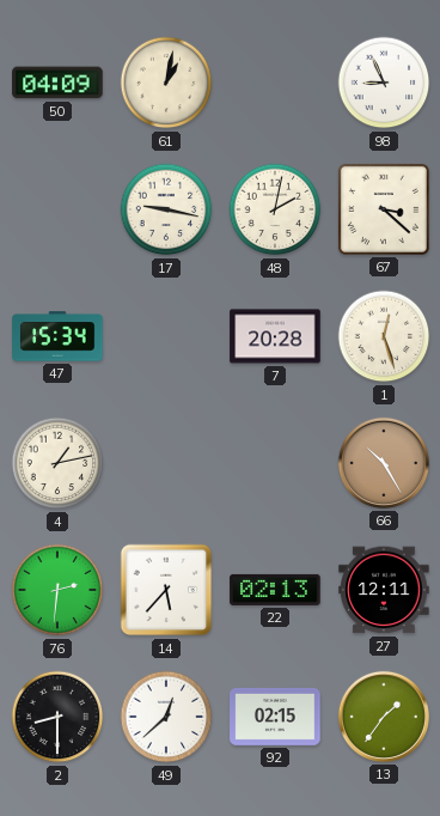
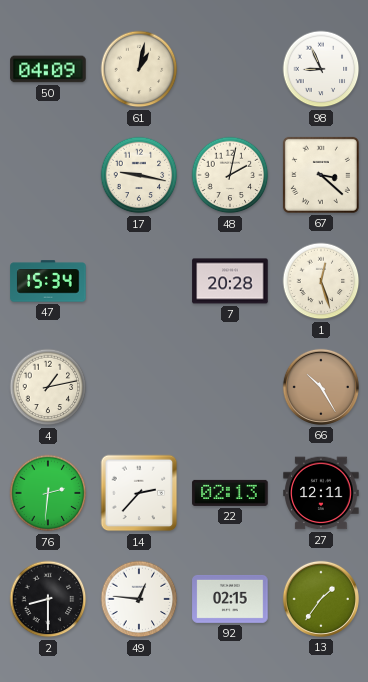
14: 5:37 -> 2:37 (139, 493)
49: 12:38 -> 12:46 (139, 599)
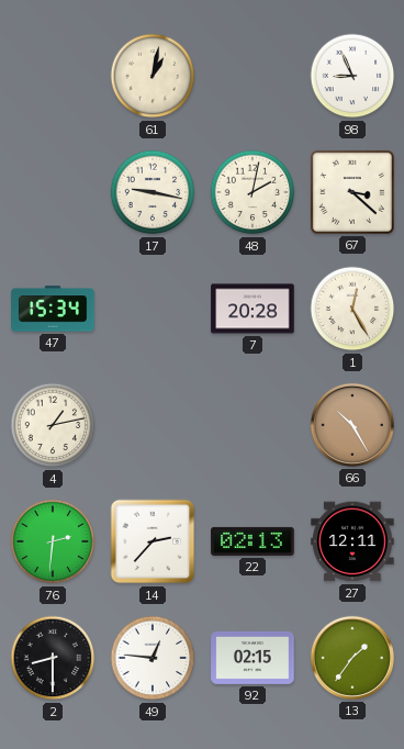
50: 04:09 -> none (48, 69)
1: 12:27 -> 12:25 (352, 309)
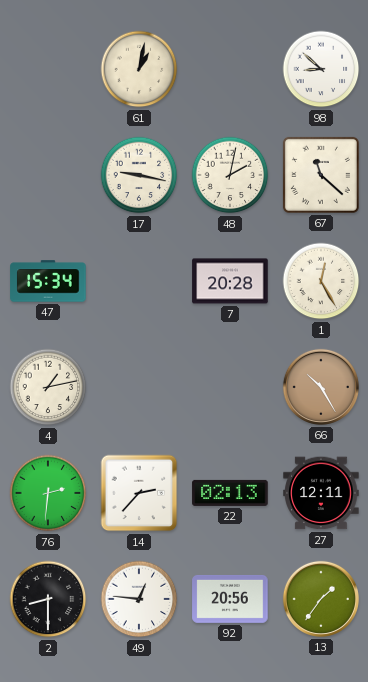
98: 8:56 -> 8:52 (321, 69)
67: 3:22 -> 11:22 (321, 175)
92: 02:15 -> 20:56 (230, 599)
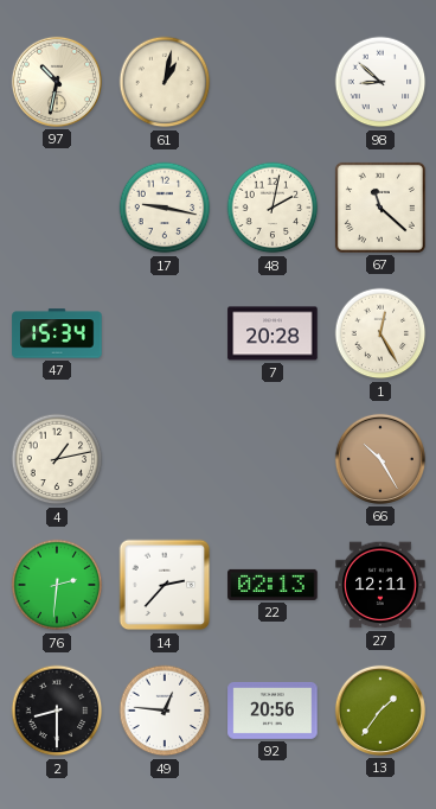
97: none -> 10:32 (57, 82)
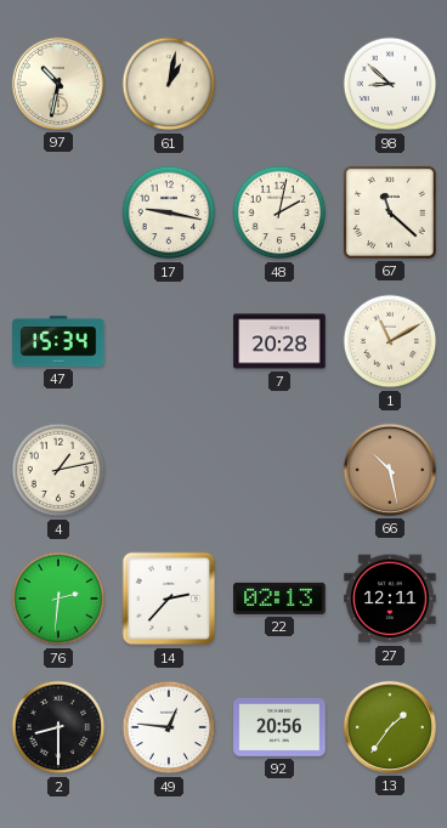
1: 12:25 -> 11:10 (390, 341)
66: 10:25 -> 10:28 (390, 470)
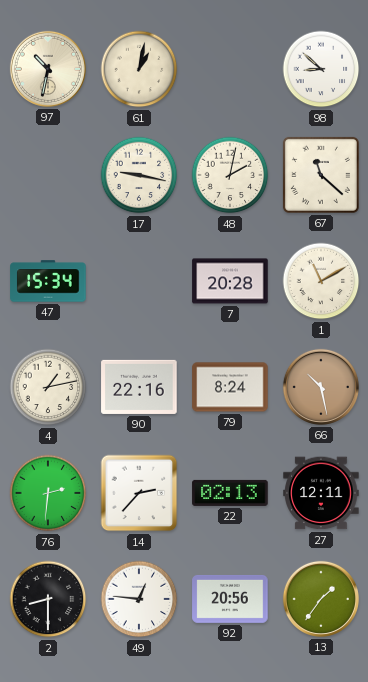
90: none -> 22:16 (139, 387)
79: none -> 8:24 (230, 387)
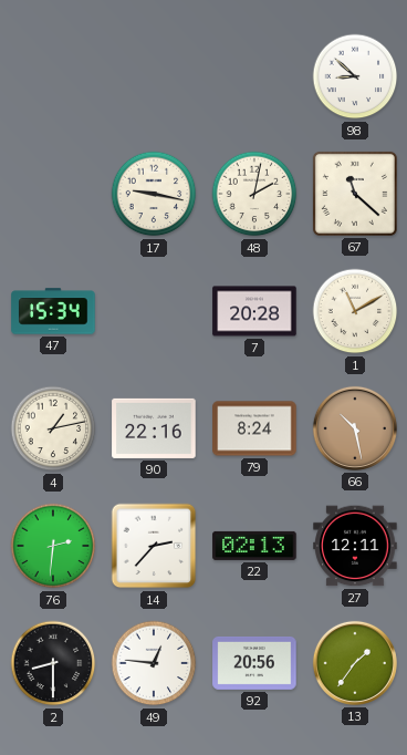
97: 10:32 -> none (48, 69)
61: 1:02 -> none (139, 69)
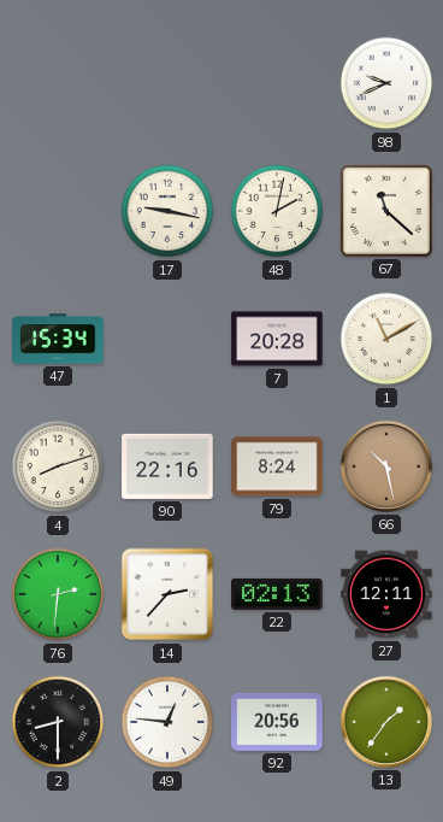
98: 8:52 -> 9:41 (386, 83)
4: 1:13 -> 8:12 (58, 466)
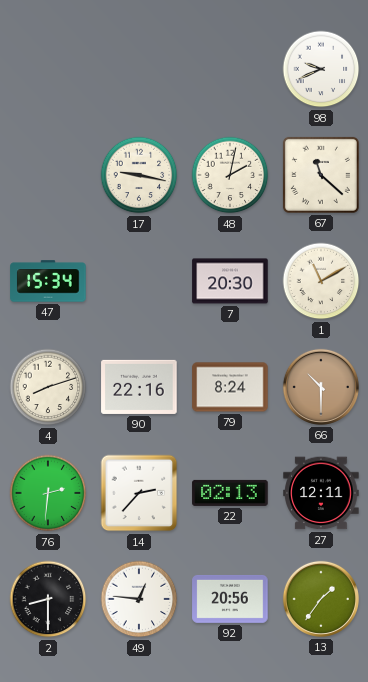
7: 20:28 -> 20:30 (230, 281)
66: 10:28 -> 10:30 (321, 387)
